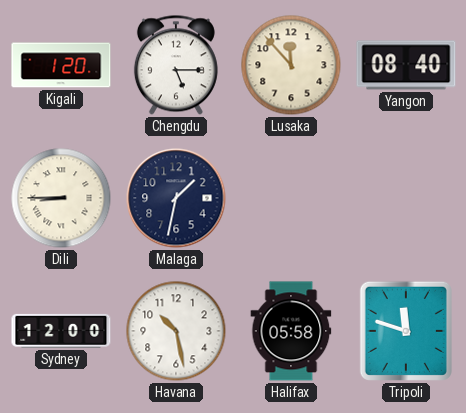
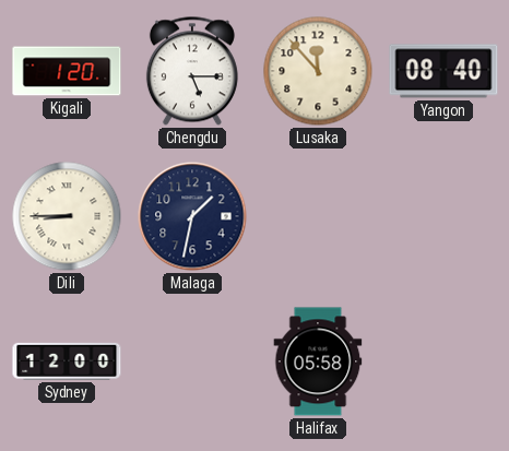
Havana: 10:28 -> none (176, 331)
Tripoli: 11:48 -> none (406, 331)
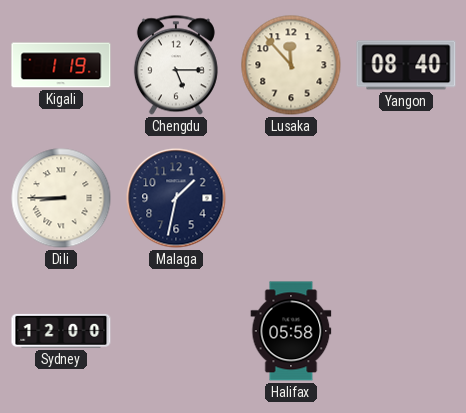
Kigali: 1:20 -> 1:19 (61, 65)
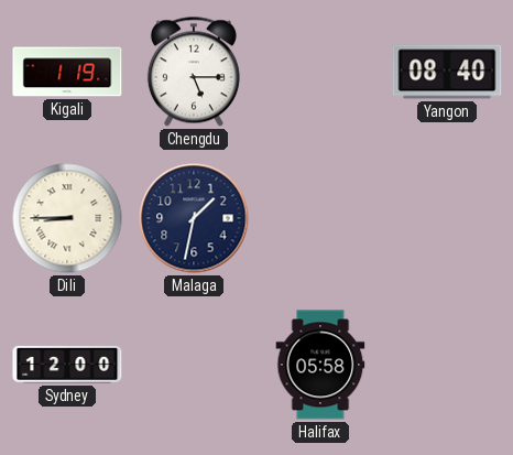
Lusaka: 11:53 -> none (291, 65)
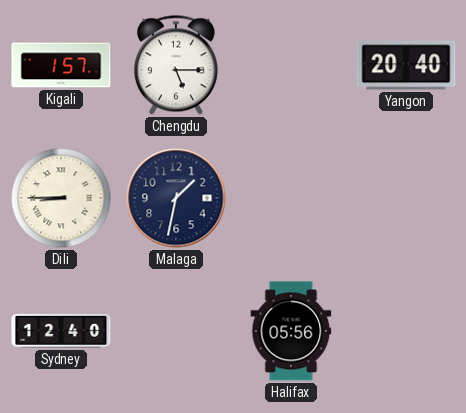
Kigali: 1:19 -> 1:57 (61, 65)
Yangon: 08:40 -> 20:40 (406, 65)
Sydney: 12:00 -> 12:40 (61, 331)
Halifax: 05:58 -> 05:56 (291, 331)
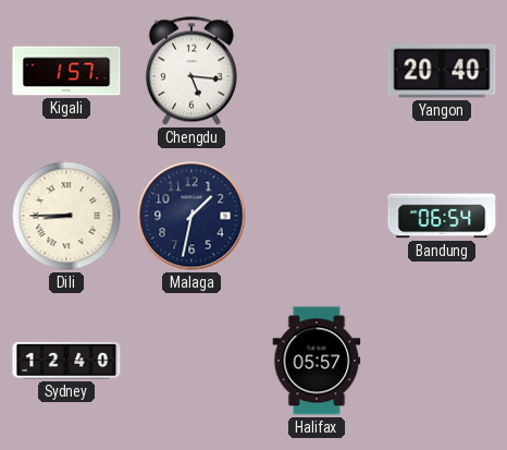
Chengdu: 5:15 -> 5:16 (191, 71)
Bandung: none -> 06:54 (442, 216)
Halifax: 05:56 -> 05:57 (317, 361)
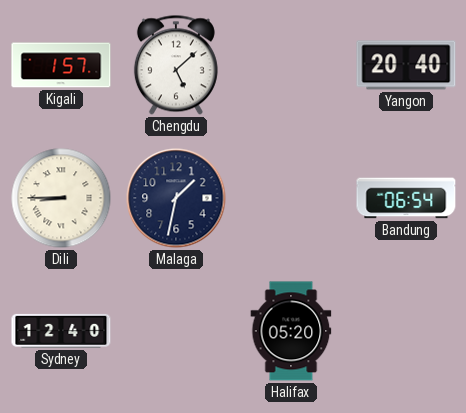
Chengdu: 5:16 -> 5:08 (176, 65)
Halifax: 05:57 -> 05:20 (291, 331)
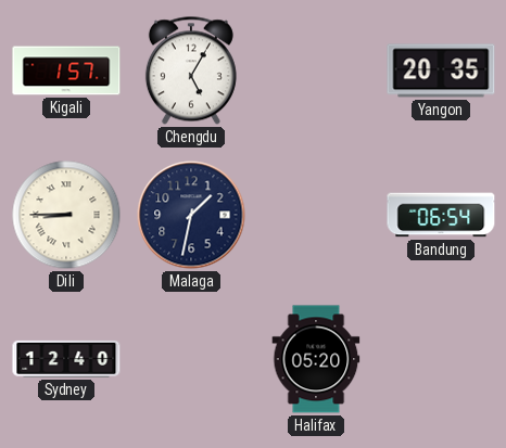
Chengdu: 5:08 -> 5:05 (191, 71)
Yangon: 20:40 -> 20:35 (441, 71)
